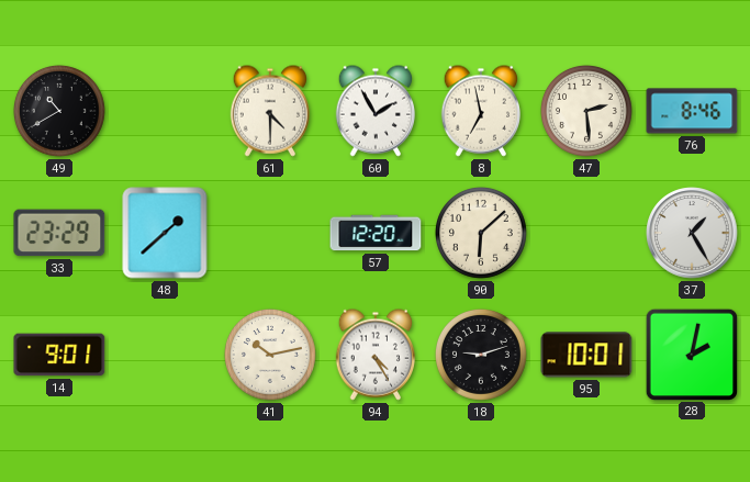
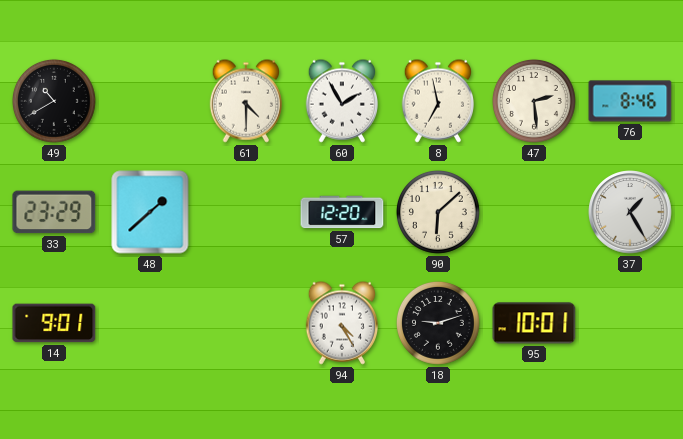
41: 10:13 -> none (270, 355)
28: 2:02 -> none (691, 354)
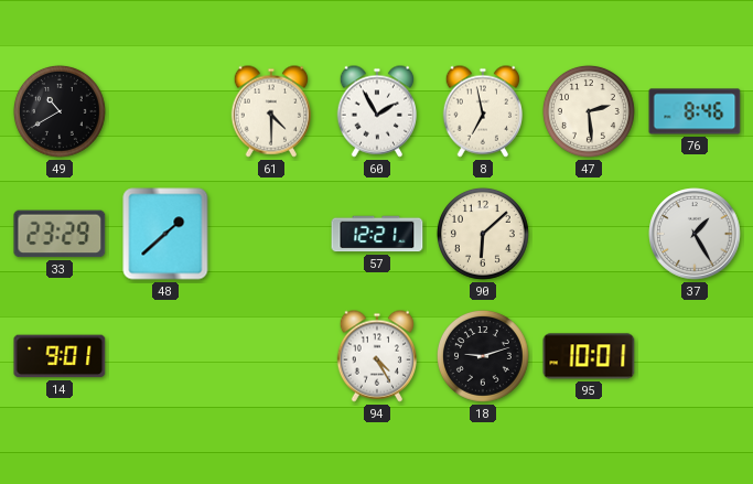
57: 12:20 -> 12:21 (377, 234)
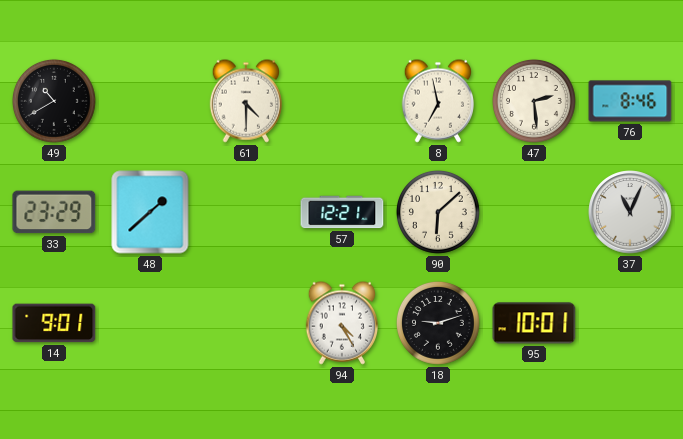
60: 1:55 -> none (376, 111)
37: 1:25 -> 11:04 (630, 212)
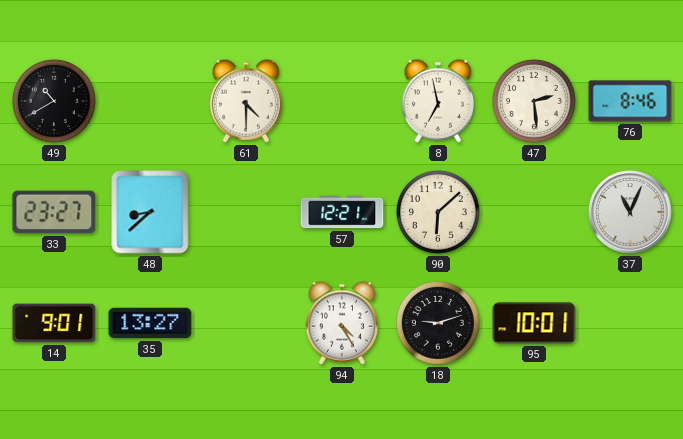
33: 23:29 -> 23:27 (54, 212)
48: 1:38 -> 8:38 (150, 212)
35: none -> 13:27 (150, 323)
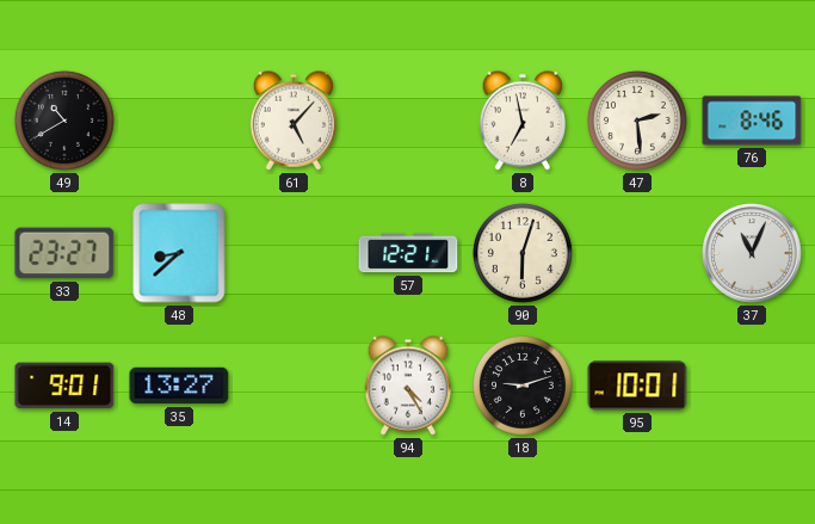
61: 4:30 -> 5:07 (292, 121)
90: 6:08 -> 6:03 (523, 253)
